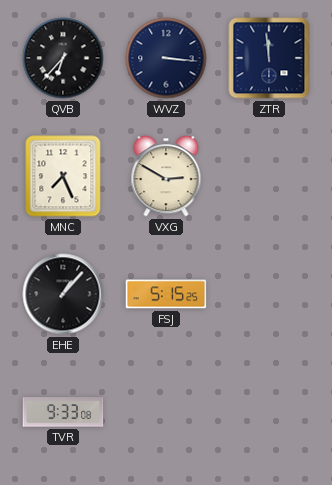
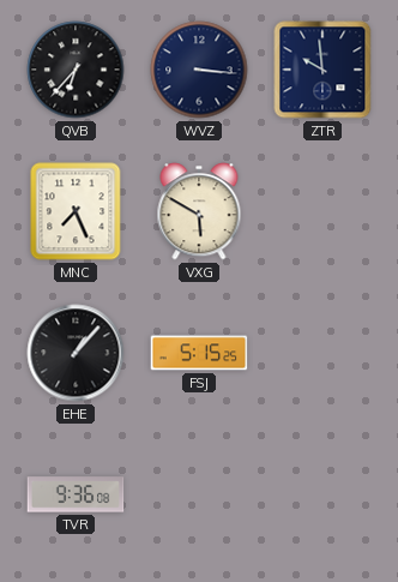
ZTR: 11:59 -> 9:59 (322, 70)
VXG: 2:50 -> 5:50 (199, 211)
TVR: 9:33 -> 9:36 (76, 494)
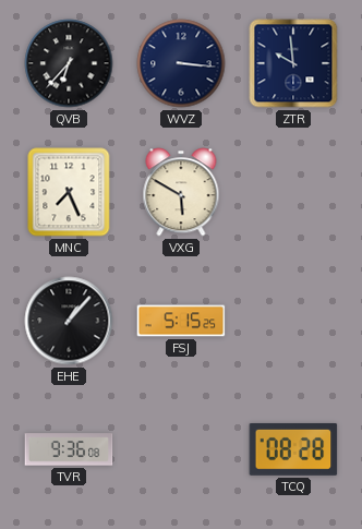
TCQ: none -> 08:28 (293, 449)
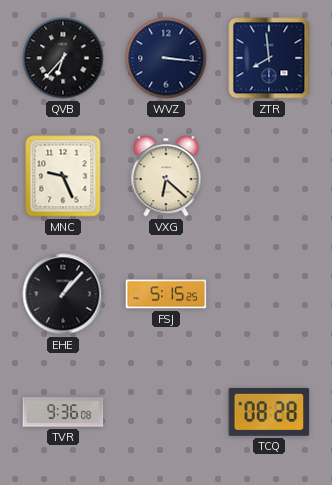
ZTR: 9:59 -> 7:59 (269, 58)
MNC: 7:26 -> 9:26 (63, 176)
VXG: 5:50 -> 6:22 (166, 176)
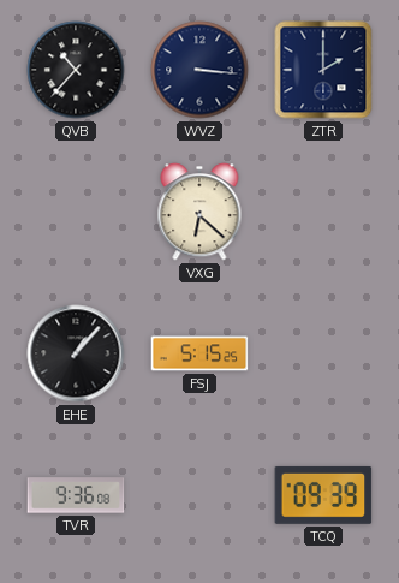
QVB: 6:37 -> 10:37 (76, 70)
ZTR: 7:59 -> 2:00 (323, 70)
MNC: 9:26 -> none (63, 176)
TCQ: 08:28 -> 09:39 (323, 495)
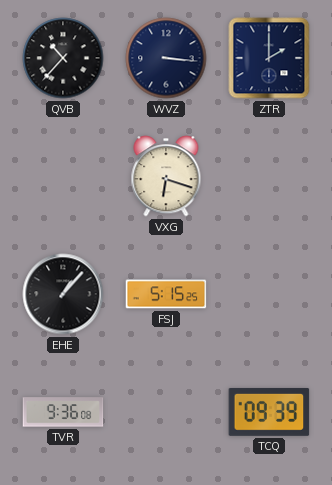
VXG: 6:22 -> 6:18 (166, 176)
